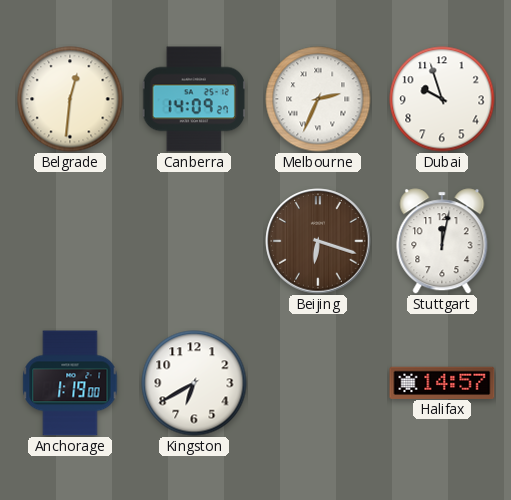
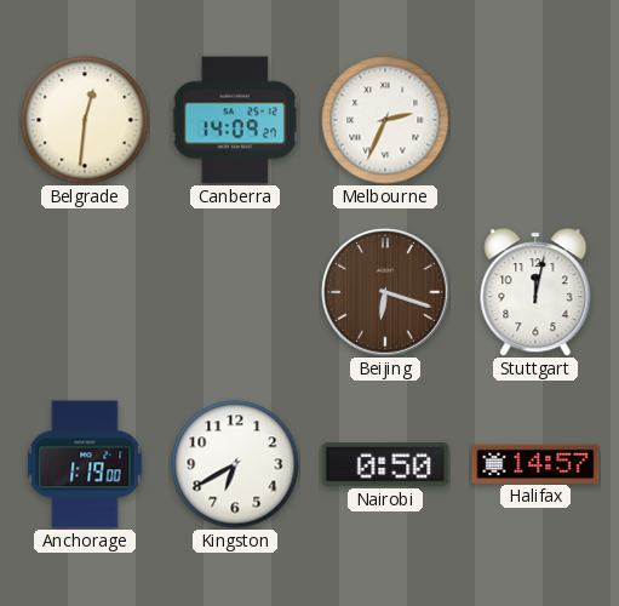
Dubai: 9:57 -> none (442, 99)
Nairobi: none -> 0:50 (385, 464)
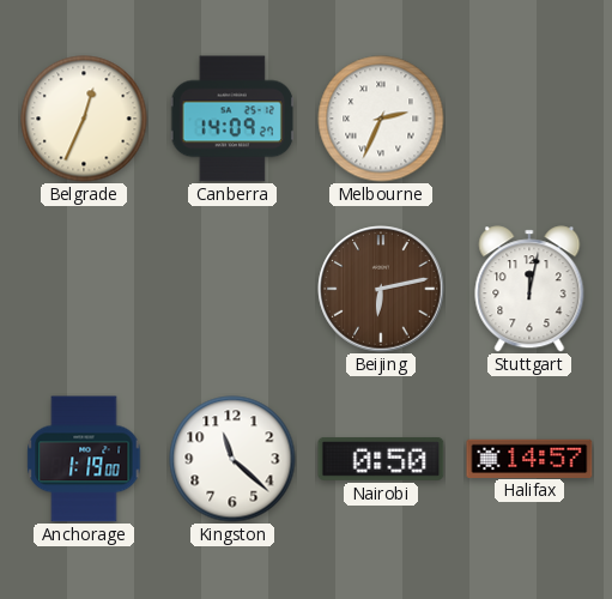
Belgrade: 12:31 -> 12:34 (84, 119)
Beijing: 6:18 -> 6:13 (381, 289)
Kingston: 6:40 -> 11:22 (232, 459)
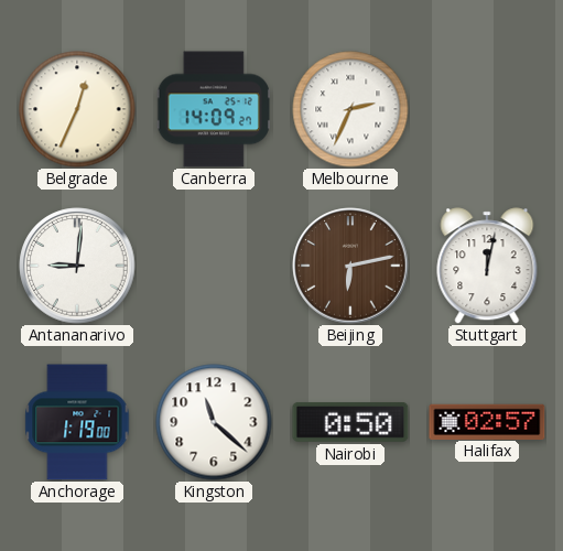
Antananarivo: none -> 9:01 (77, 266)
Halifax: 14:57 -> 02:57 (487, 421)
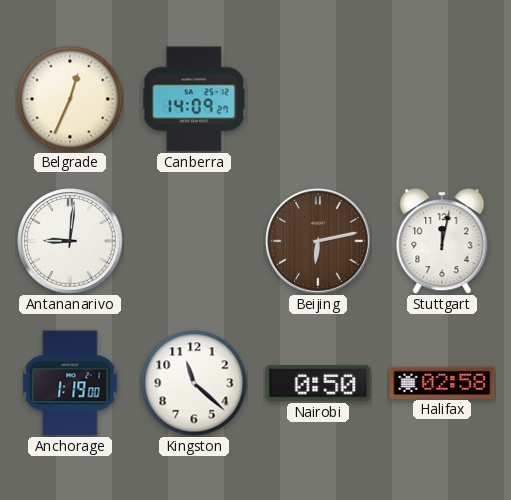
Melbourne: 2:34 -> none (350, 109)
Halifax: 02:57 -> 02:58 (442, 382)
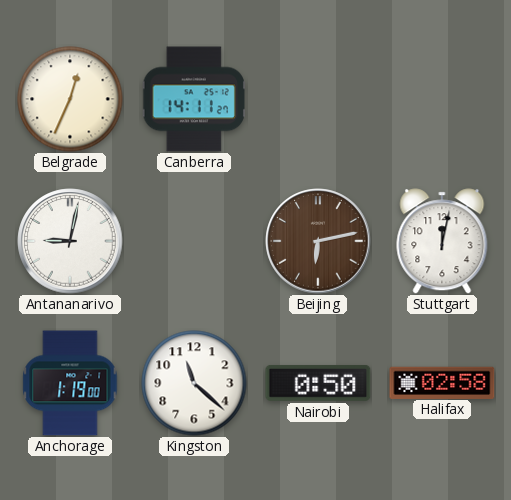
Canberra: 14:09 -> 14:11 (194, 99)
Antananarivo: 9:01 -> 9:02 (70, 241)
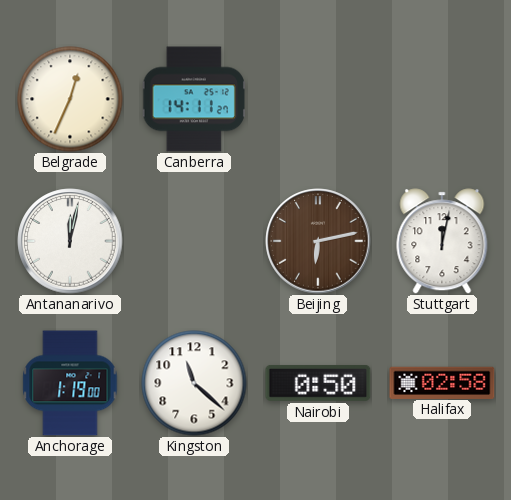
Antananarivo: 9:02 -> 12:02 (70, 241)
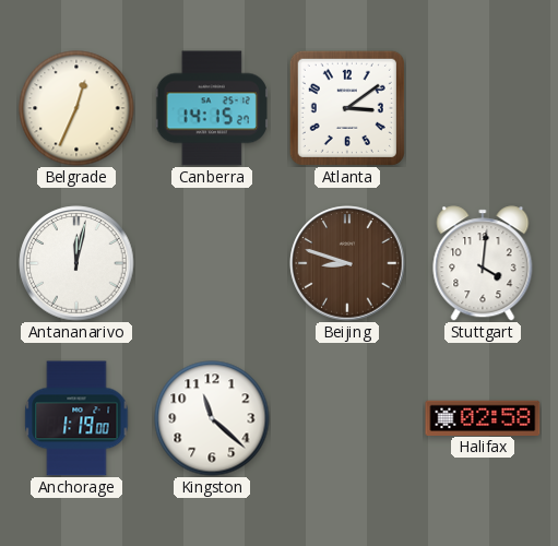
Canberra: 14:11 -> 14:15 (212, 108)
Atlanta: none -> 3:09 (347, 108)
Beijing: 6:13 -> 8:48 (347, 263)
Stuttgart: 12:02 -> 4:01 (483, 263)
Nairobi: 0:50 -> none (318, 383)
